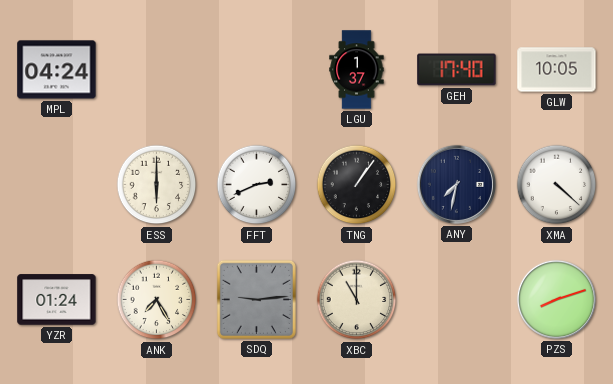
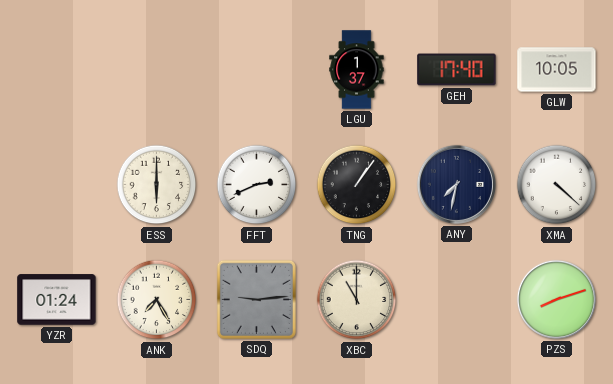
MPL: 04:24 -> none (57, 70)
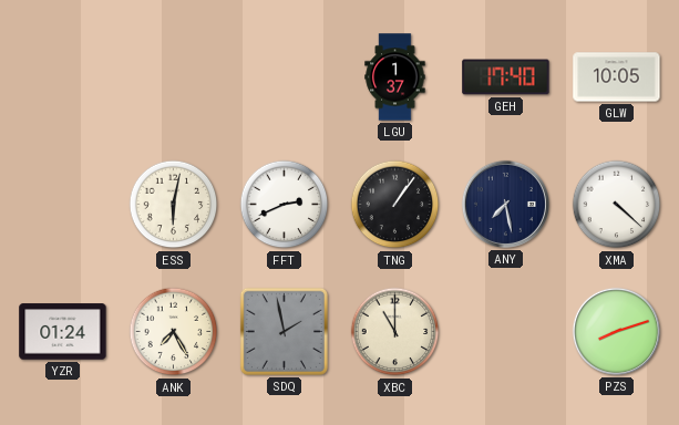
ESS: 6:00 -> 6:02 (174, 205)
ANY: 7:32 -> 7:28 (505, 204)
SDQ: 9:14 -> 1:58 (284, 331)
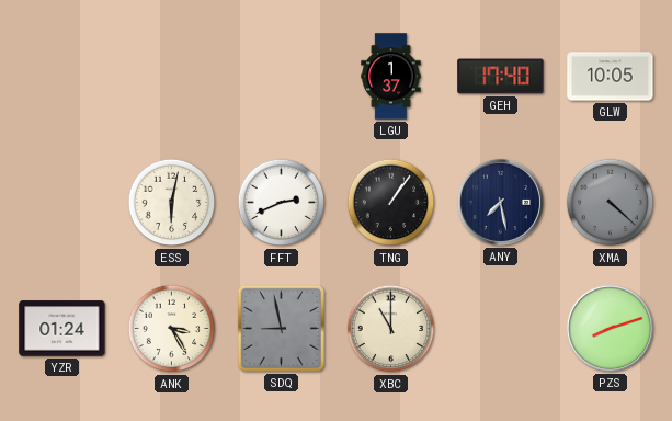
XMA dial: white -> grey (611, 203)
ANK: 7:25 -> 3:25 (172, 329)
SDQ: 1:58 -> 8:58 (281, 328)
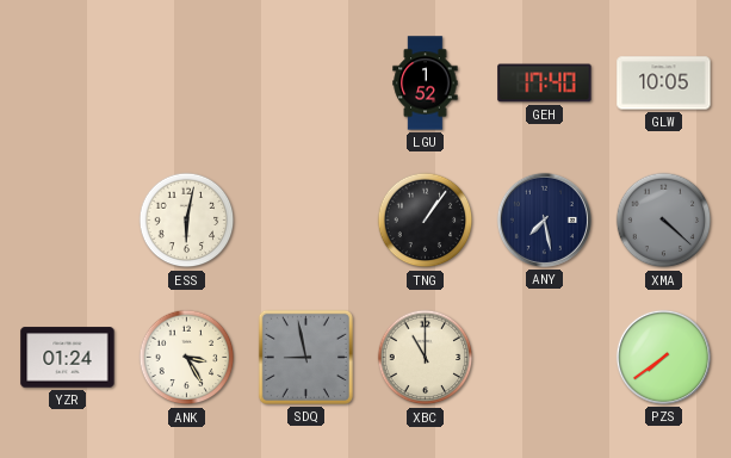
LGU: 1:37 -> 1:52 (426, 83)
FFT: 2:41 -> none (282, 203)
PZS: 8:12 -> 7:39 (663, 357)
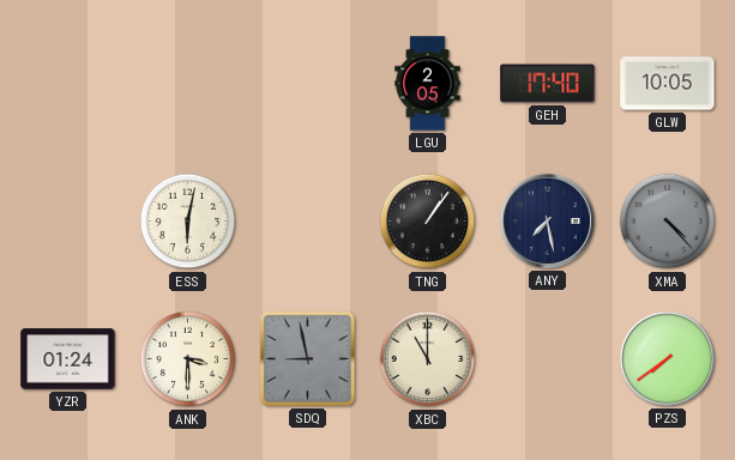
LGU: 1:52 -> 2:05 (428, 84)
XMA: 4:22 -> 4:23 (668, 222)
ANK: 3:25 -> 3:30 (188, 359)
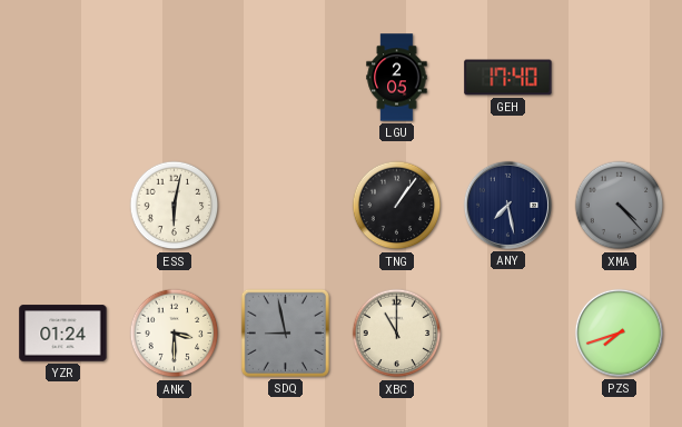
GLW: 10:05 -> none (668, 84)
PZS: 7:39 -> 7:42 (619, 332)
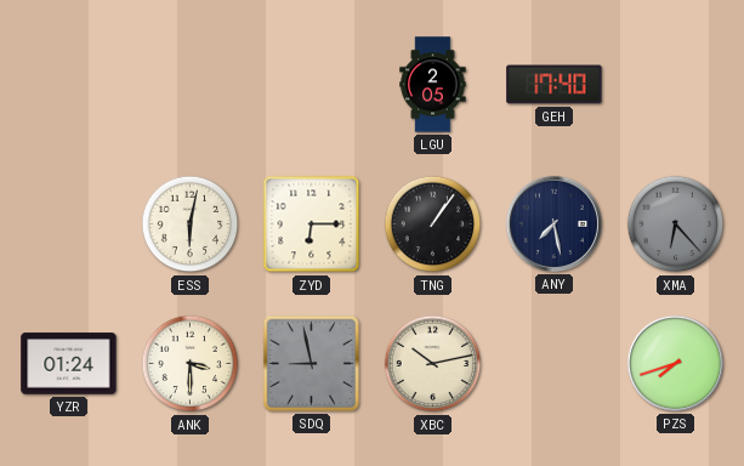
ZYD: none -> 6:15 (312, 225)
XMA: 4:23 -> 6:23 (676, 225)
XBC: 11:00 -> 10:13 (433, 364)
